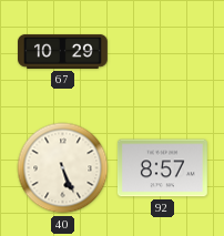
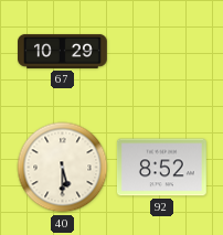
40: 5:26 -> 5:30 (63, 168)
92: 8:57 -> 8:52 (161, 168)
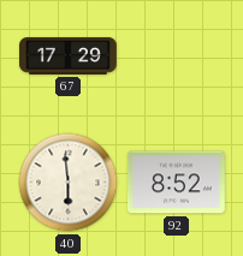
67: 10:29 -> 17:29 (69, 55)
40: 5:30 -> 5:59 (69, 183)
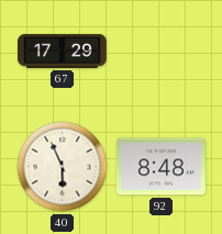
40: 5:59 -> 5:56 (63, 167)
92: 8:52 -> 8:48 (160, 167)
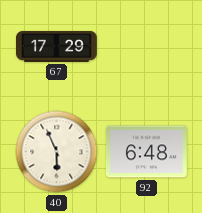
92: 8:48 -> 6:48 (146, 152)
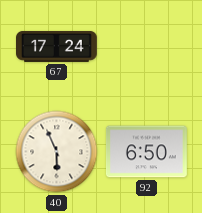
67: 17:29 -> 17:24 (57, 46)
92: 6:48 -> 6:50 (146, 152)
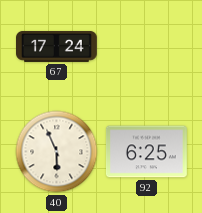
92: 6:50 -> 6:25 (146, 152)
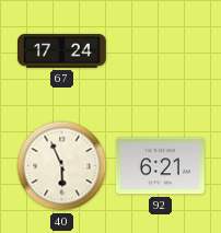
92: 6:25 -> 6:21 (160, 166)
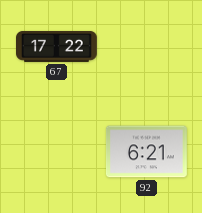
67: 17:24 -> 17:22 (57, 46)
40: 5:56 -> none (62, 166)
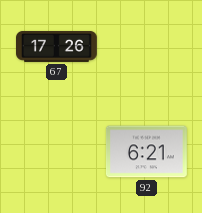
67: 17:22 -> 17:26 (57, 46)
